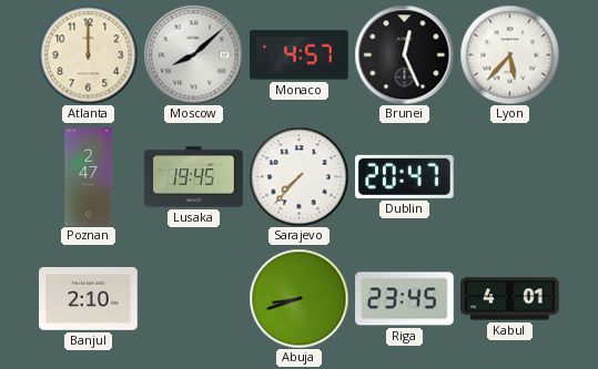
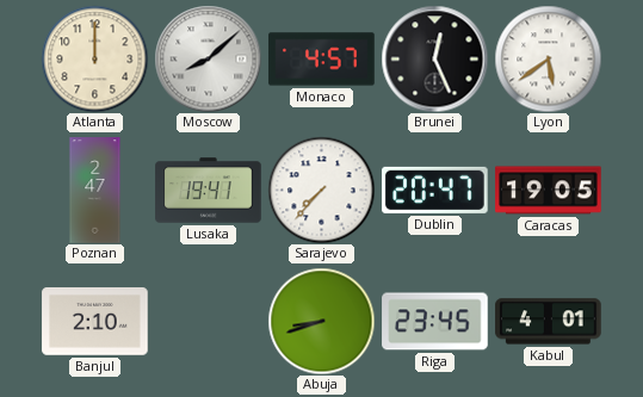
Lyon: 5:37 -> 5:39 (548, 58)
Lusaka: 19:45 -> 19:41 (209, 191)
Caracas: none -> 19:05 (549, 191)
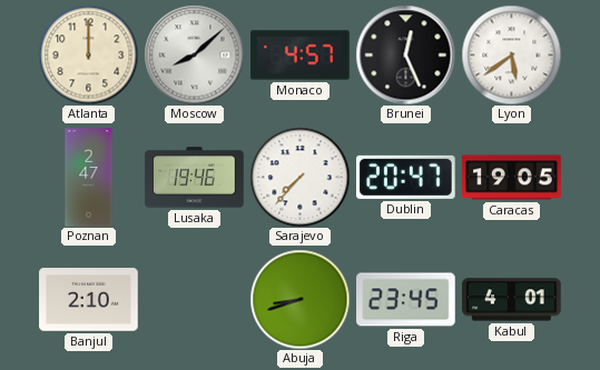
Lusaka: 19:41 -> 19:46 (195, 178)
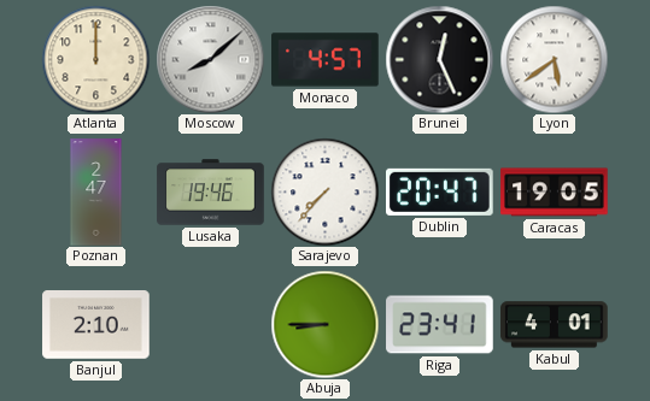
Abuja: 8:42 -> 8:45 (324, 324)
Riga: 23:45 -> 23:41 (440, 325)
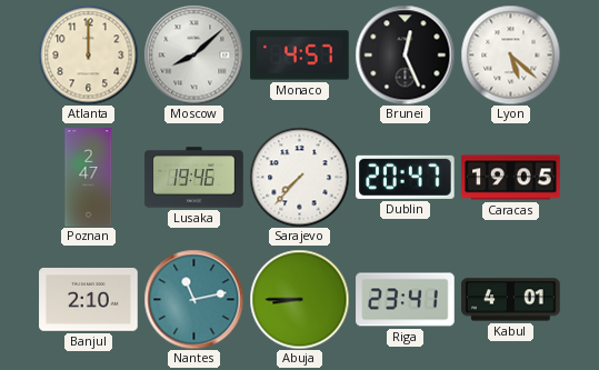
Lyon: 5:39 -> 5:22 (510, 54)
Nantes: none -> 11:13 (193, 299)
